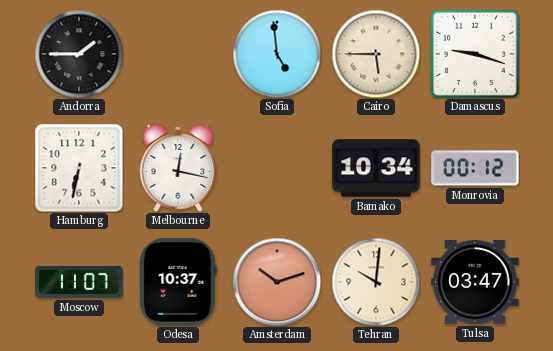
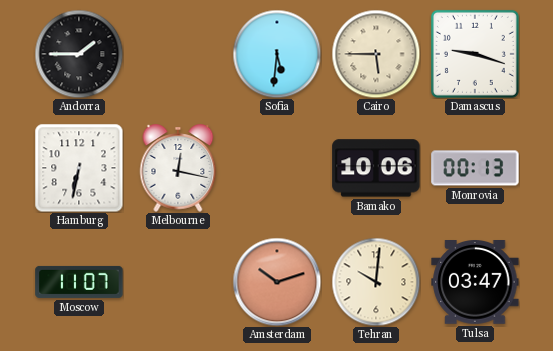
Sofia: 4:59 -> 5:31 (277, 54)
Bamako: 10:34 -> 10:06 (376, 168)
Monrovia: 00:12 -> 00:13 (475, 168)
Odesa: 10:37 -> none (178, 282)
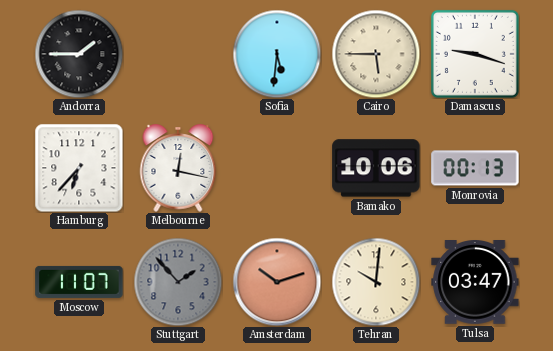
Hamburg: 6:32 -> 6:37 (79, 168)
Stuttgart: none -> 1:53 (178, 282)
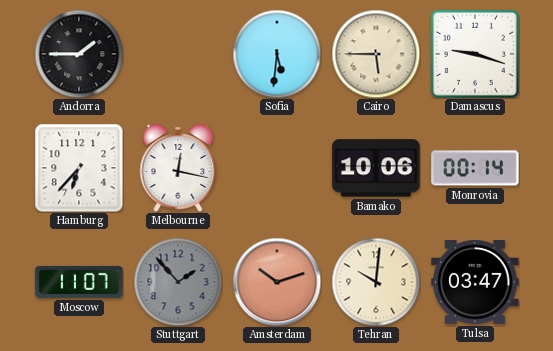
Monrovia: 00:13 -> 00:14 (475, 168)
